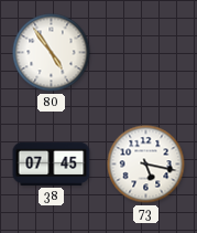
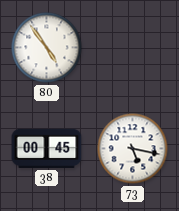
38: 07:45 -> 00:45 (47, 148)
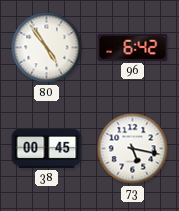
96: none -> 6:42 (133, 47)
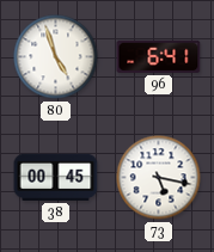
80: 4:54 -> 4:57 (56, 57)
96: 6:42 -> 6:41 (159, 56)
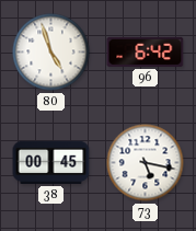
96: 6:41 -> 6:42 (146, 51)
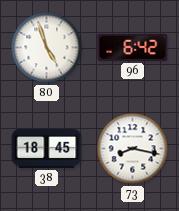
38: 00:45 -> 18:45 (47, 148)
73: 5:17 -> 8:17 (133, 149)
